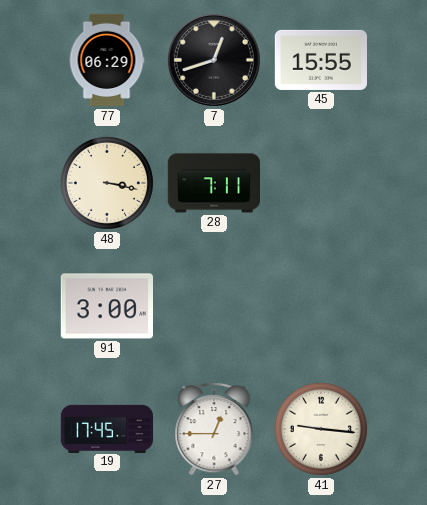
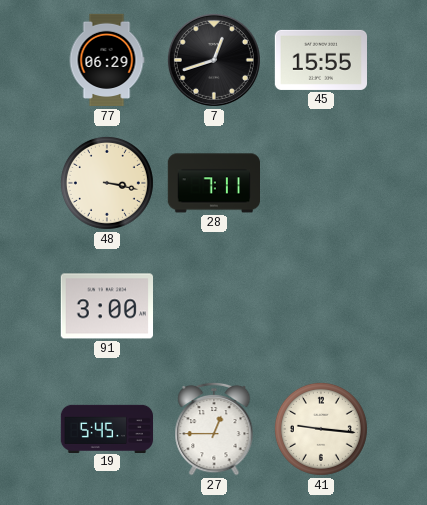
19: 17:45 -> 5:45 (107, 428)
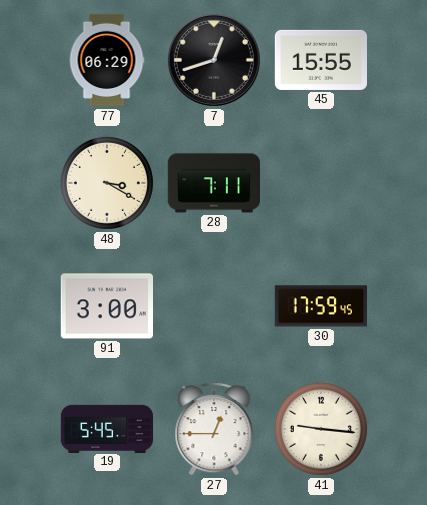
48: 3:17 -> 3:20 (107, 183)
30: none -> 17:59 (320, 306)
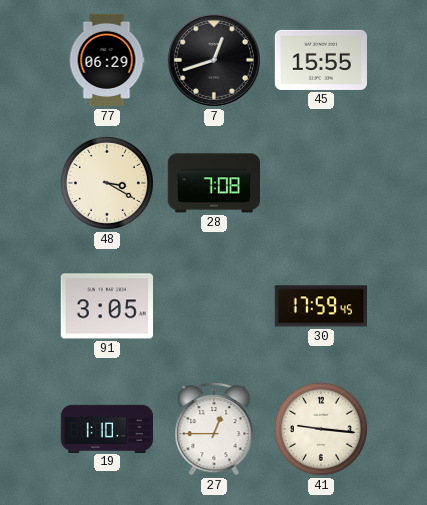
28: 7:11 -> 7:08 (213, 183)
91: 3:00 -> 3:05 (106, 306)
19: 5:45 -> 1:10 (107, 428)
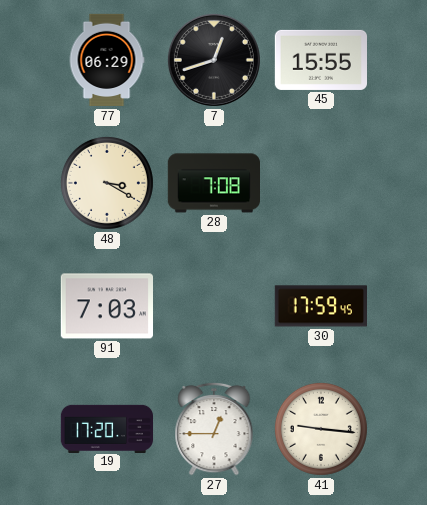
91: 3:05 -> 7:03 (106, 306)
19: 1:10 -> 17:20 (107, 428)
